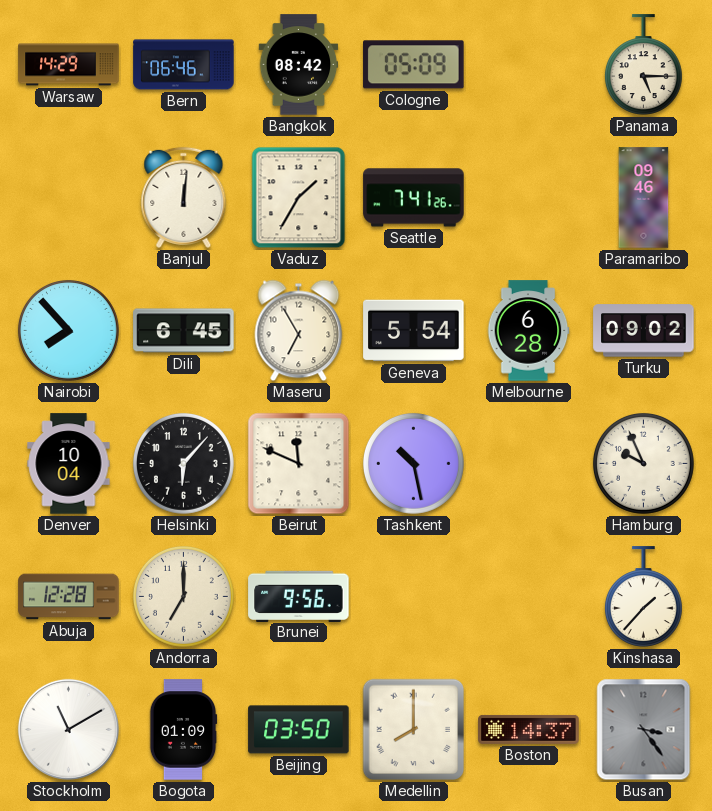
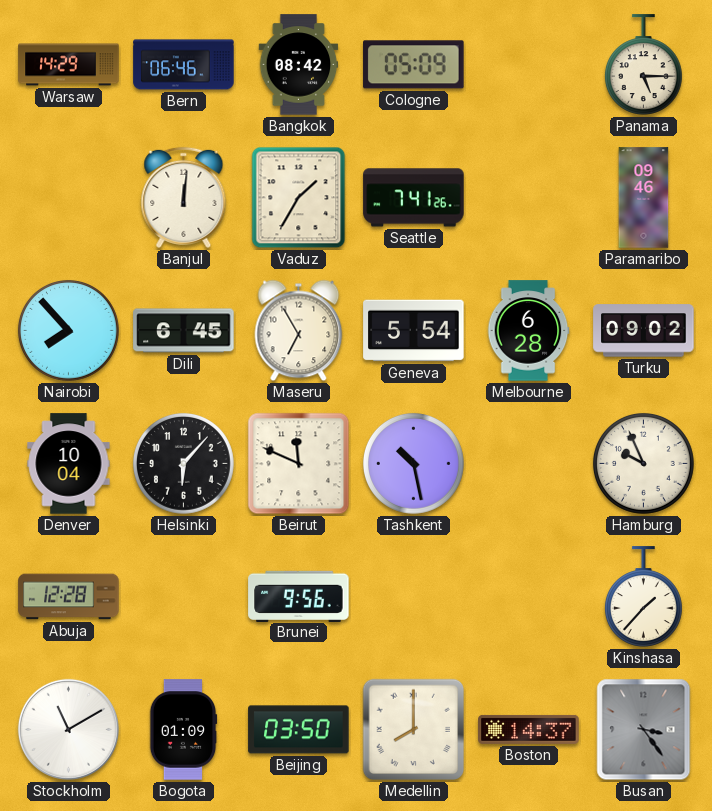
Andorra: 7:00 -> none (183, 596)
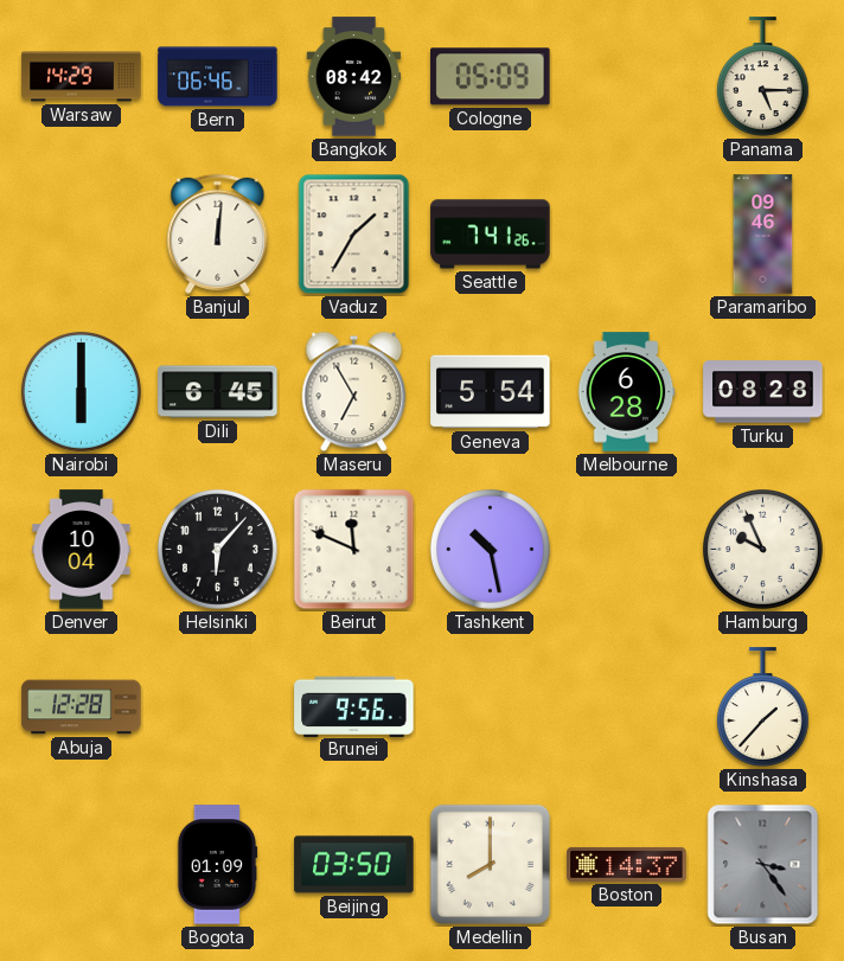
Nairobi: 7:53 -> 6:00 (81, 391)
Turku: 09:02 -> 08:28 (763, 392)
Stockholm: 11:10 -> none (68, 729)
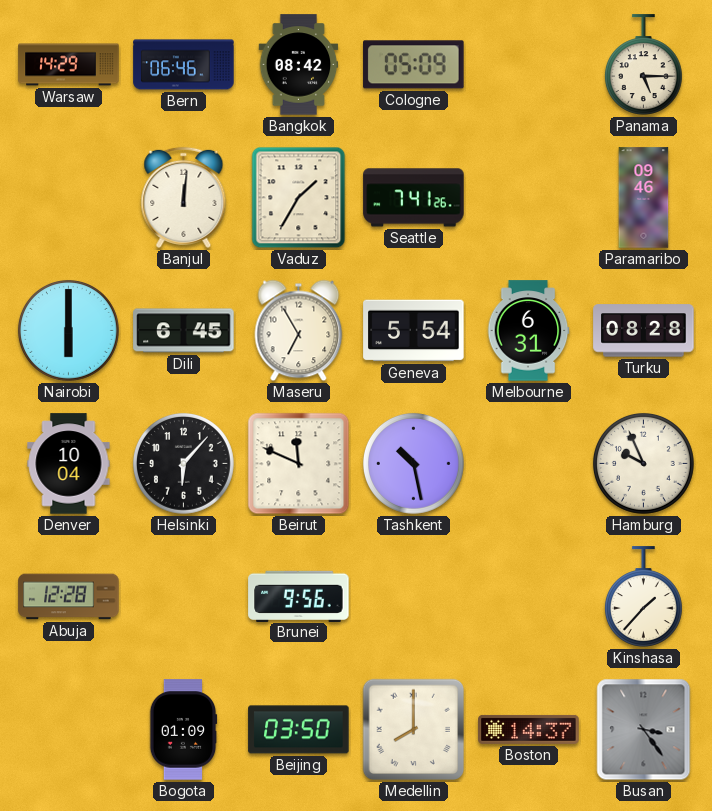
Melbourne: 6:28 -> 6:31 (528, 331)
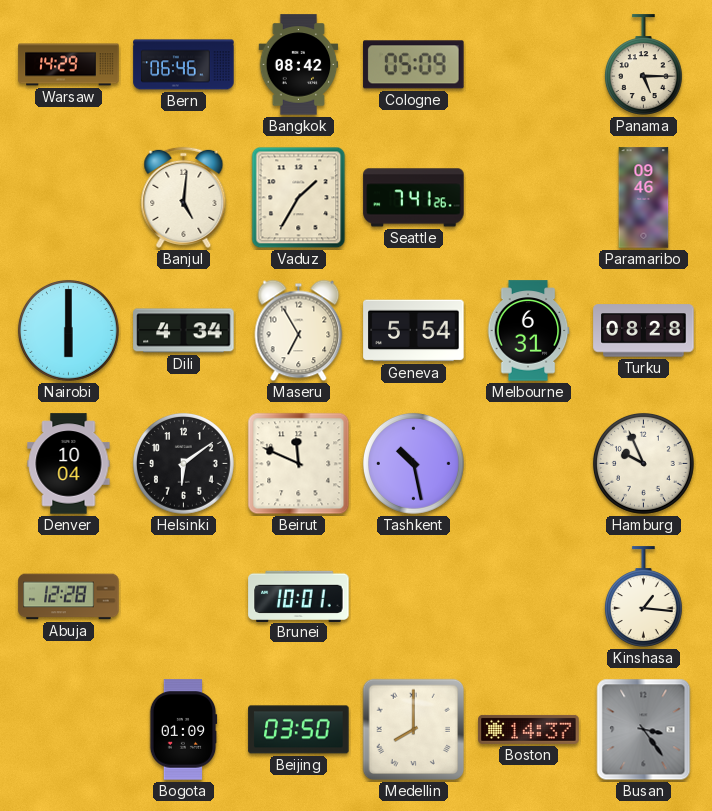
Banjul: 12:01 -> 5:01 (184, 197)
Dili: 6:45 -> 4:34 (184, 331)
Helsinki: 6:07 -> 6:09 (183, 463)
Brunei: 9:56 -> 10:01 (299, 596)
Kinshasa: 1:37 -> 1:16 (643, 597)
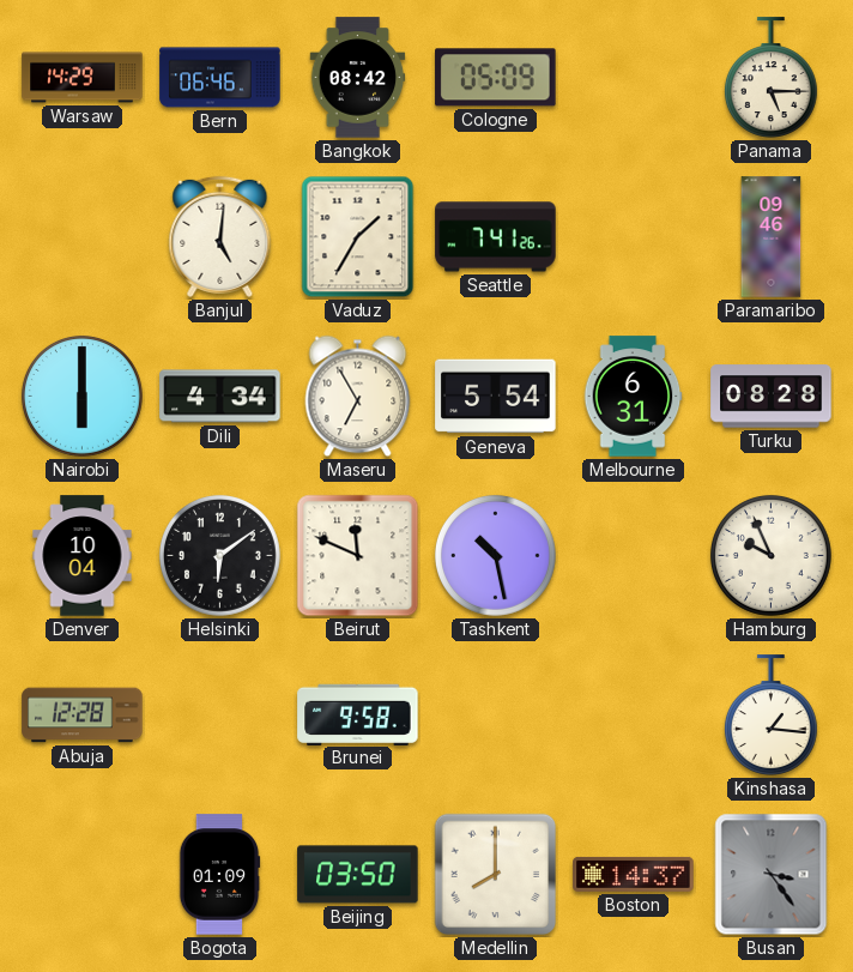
Brunei: 10:01 -> 9:58 (358, 714)
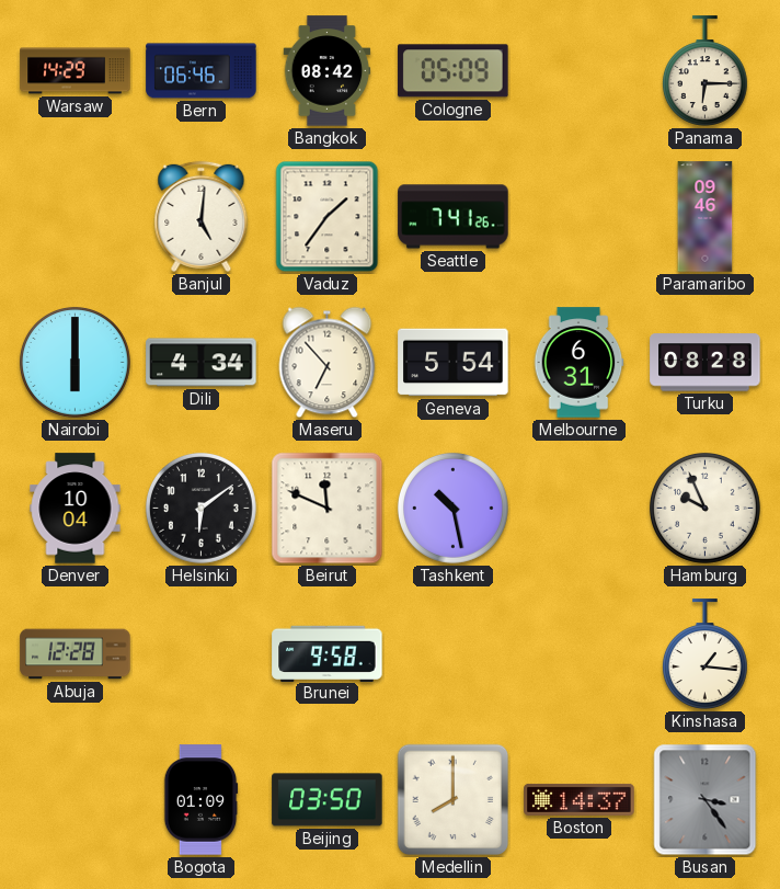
Panama: 5:15 -> 6:15 (704, 71)
Vaduz: 1:35 -> 1:36 (328, 217)
Maseru: 6:55 -> 6:53 (328, 363)
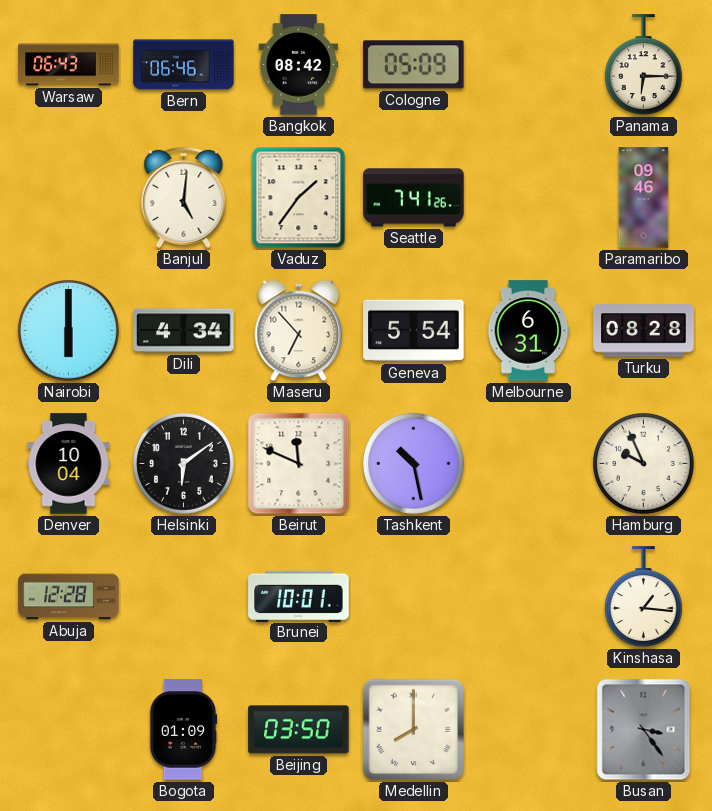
Warsaw: 14:29 -> 06:43 (69, 65)
Brunei: 9:58 -> 10:01 (299, 596)
Boston: 14:37 -> none (580, 799)
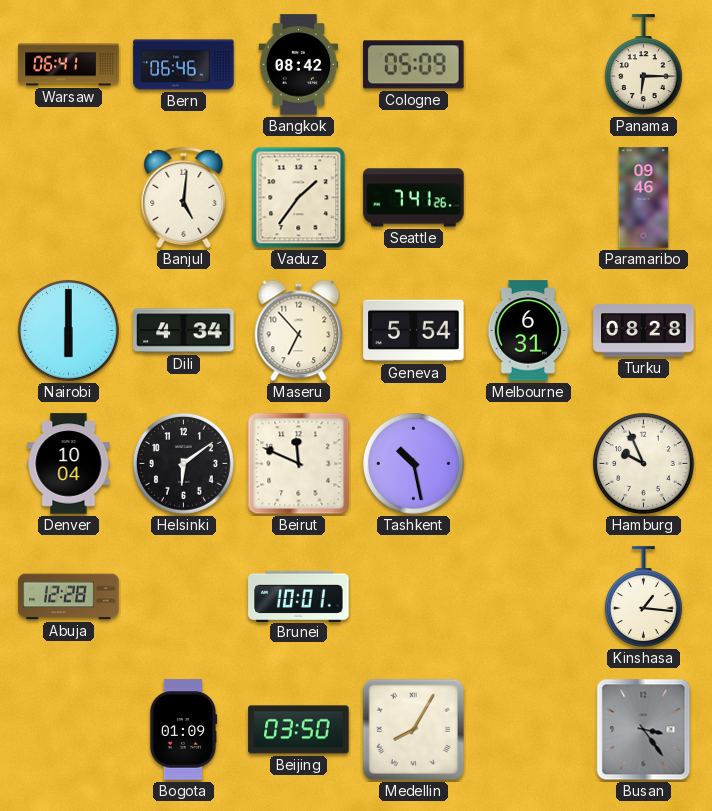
Warsaw: 06:43 -> 06:41 (69, 65)
Medellin: 8:00 -> 8:05 (414, 730)
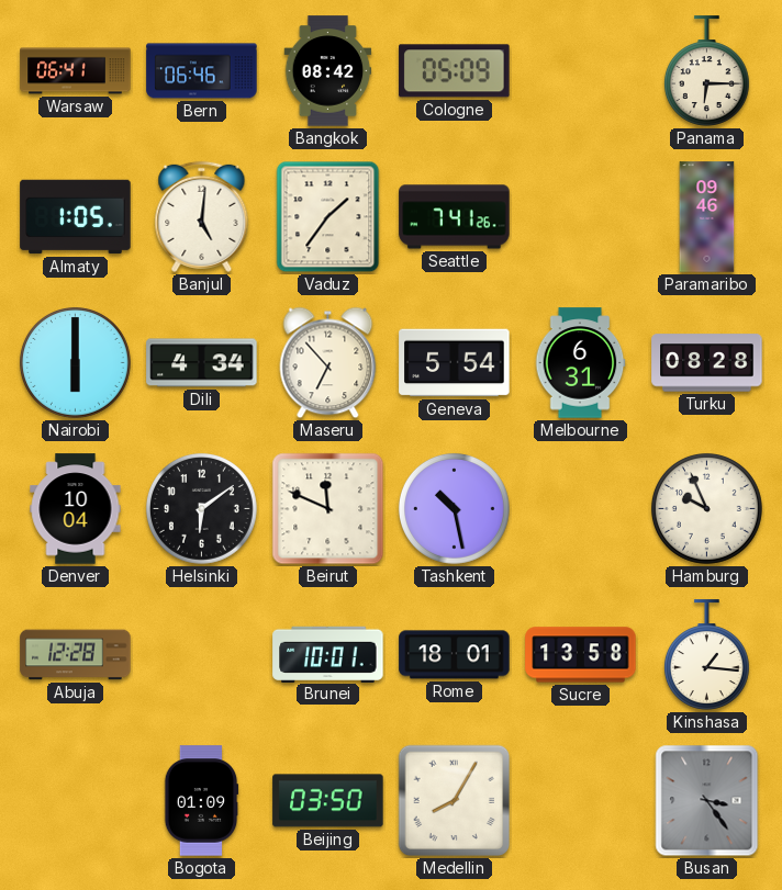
Almaty: none -> 1:05 (76, 217)
Rome: none -> 18:01 (455, 655)
Sucre: none -> 13:58 (581, 655)
